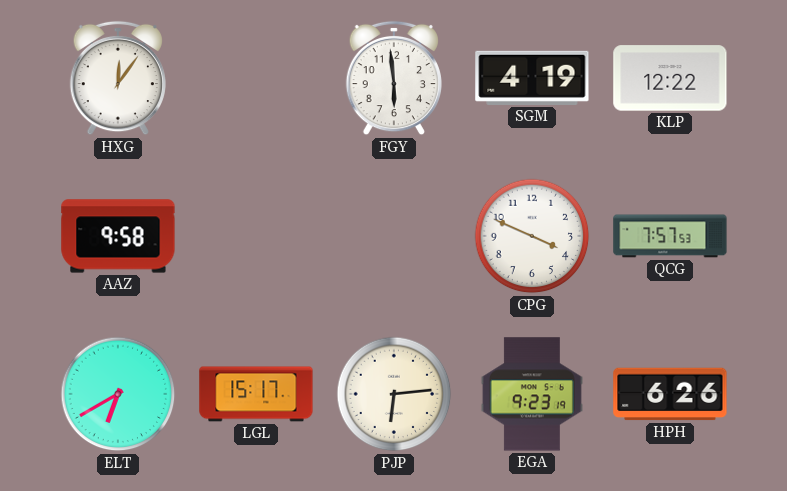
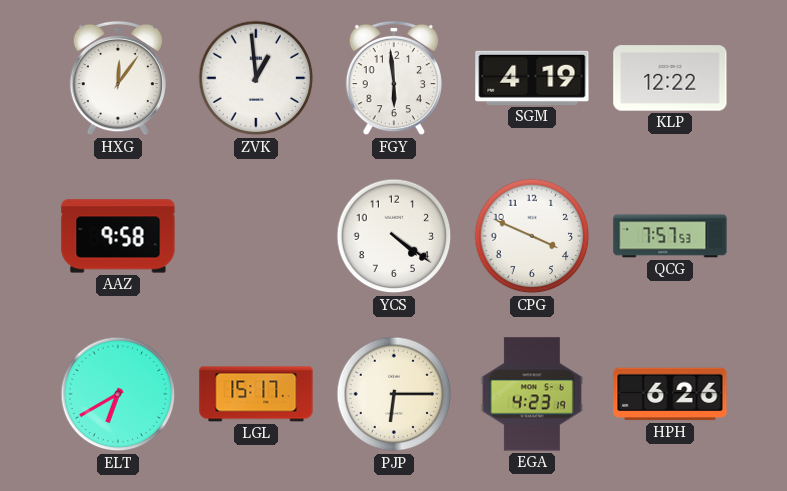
ZVK: none -> 12:59 (256, 78)
YCS: none -> 4:21 (394, 236)
PJP: 6:14 -> 6:15 (394, 394)
EGA: 9:23 -> 4:23 (532, 394)
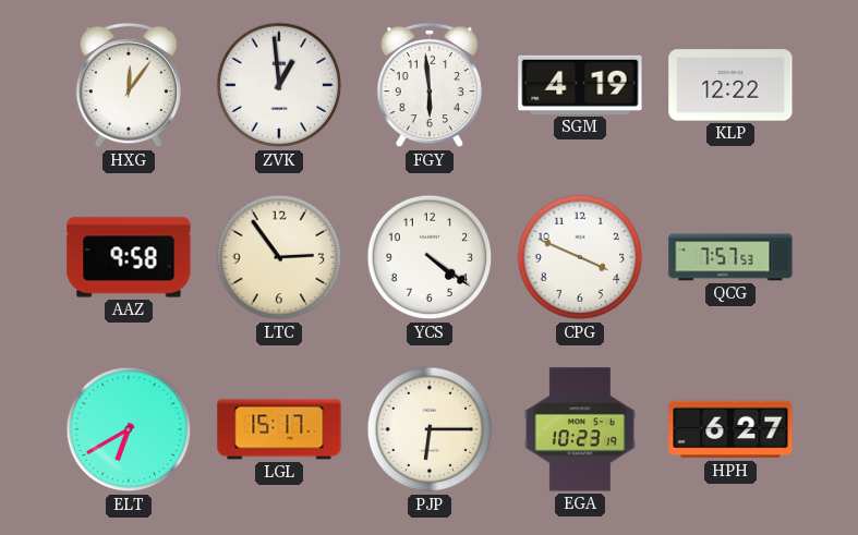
LTC: none -> 2:54 (279, 257)
EGA: 4:23 -> 10:23 (580, 429)
HPH: 6:26 -> 6:27 (730, 429)
